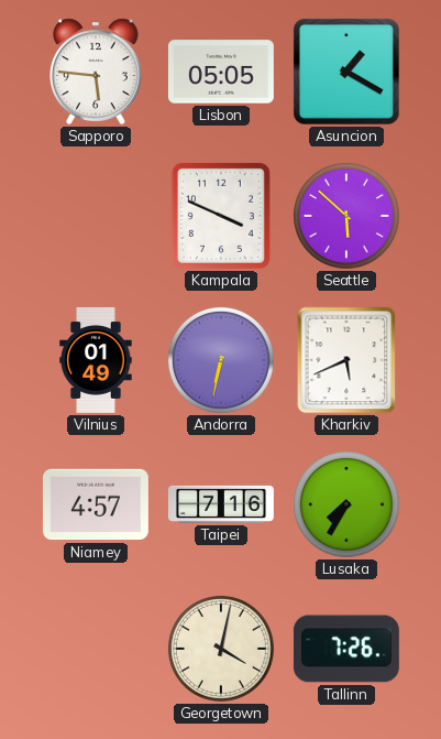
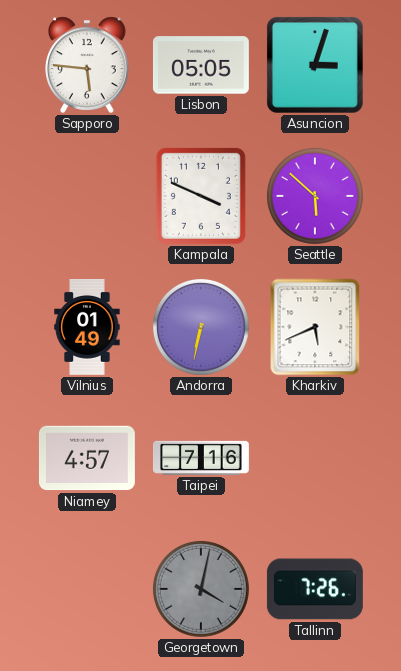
Asuncion: 1:20 -> 3:03 (315, 65)
Lusaka: 7:35 -> none (346, 504)
Georgetown dial: cream -> grey (201, 589)
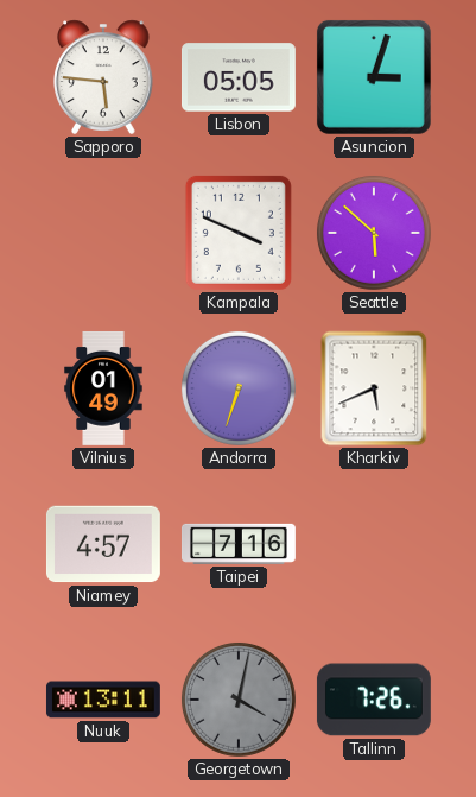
Andorra: 6:32 -> 6:33 (239, 388)
Nuuk: none -> 13:11 (103, 700)
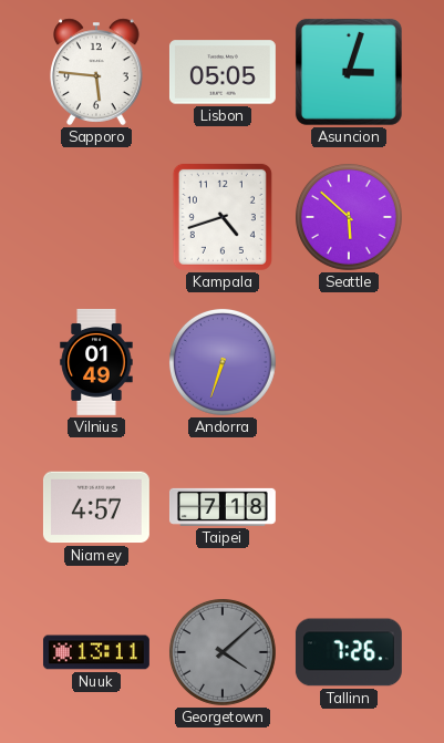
Kampala: 3:49 -> 4:42 (223, 217)
Kharkiv: 5:41 -> none (374, 388)
Taipei: 7:16 -> 7:18 (223, 507)
Georgetown: 4:02 -> 4:08 (223, 652)
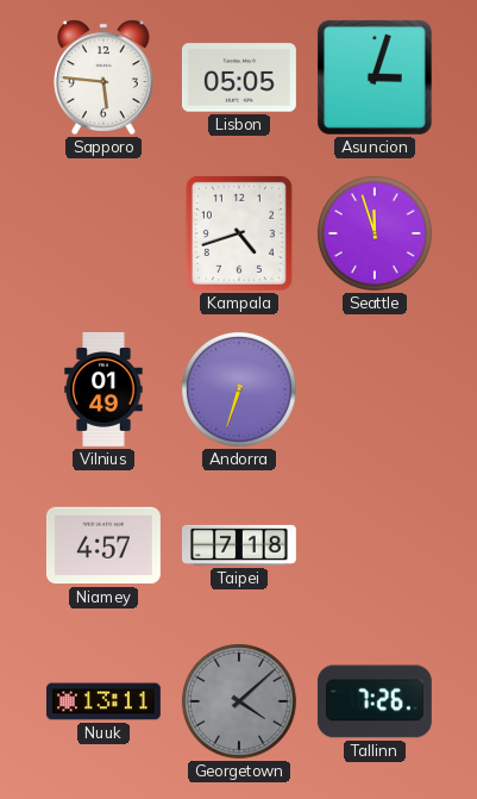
Seattle: 5:52 -> 11:57 (375, 233)
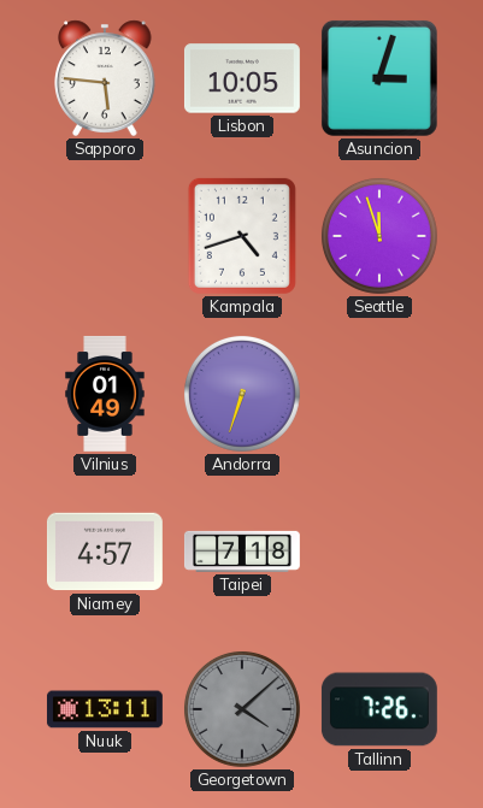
Lisbon: 05:05 -> 10:05 (242, 78)
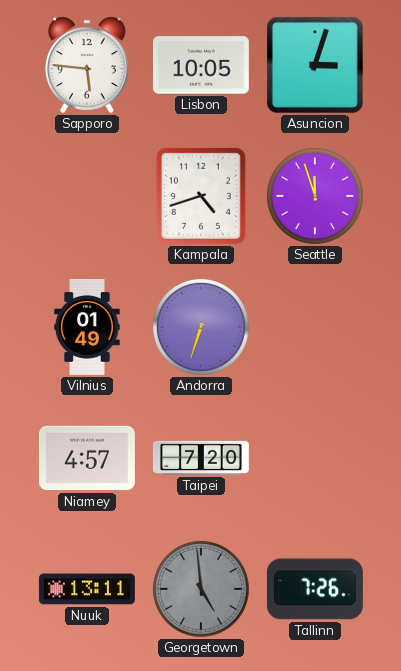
Taipei: 7:18 -> 7:20 (201, 458)
Georgetown: 4:08 -> 4:59 (201, 589)
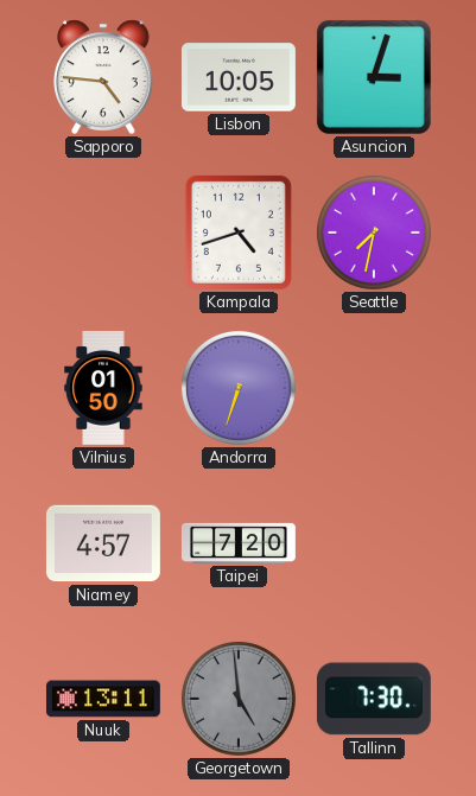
Sapporo: 5:46 -> 4:46 (103, 77)
Seattle: 11:57 -> 7:32 (374, 233)
Vilnius: 01:49 -> 01:50 (103, 388)
Tallinn: 7:26 -> 7:30 (374, 699)
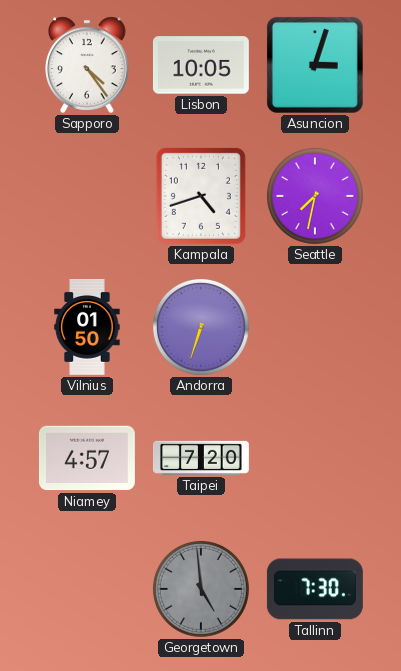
Sapporo: 4:46 -> 4:24 (87, 65)
Nuuk: 13:11 -> none (103, 699)
